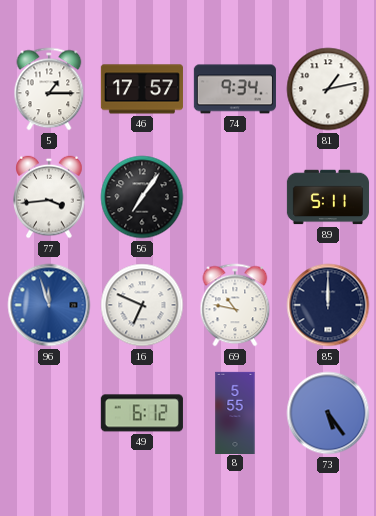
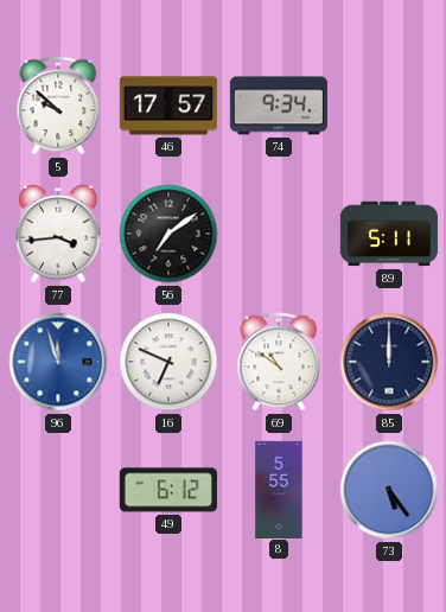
5: 1:15 -> 9:52 (58, 106)
81: 1:13 -> none (328, 89)
56: 7:06 -> 7:09 (168, 234)
69: 10:47 -> 10:51 (279, 362)
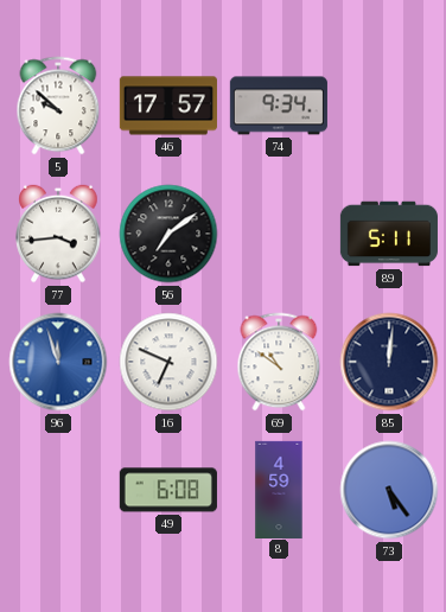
85: 12:00 -> 12:01 (389, 362)
49: 6:12 -> 6:08 (168, 490)
8: 5:55 -> 4:59 (279, 489)
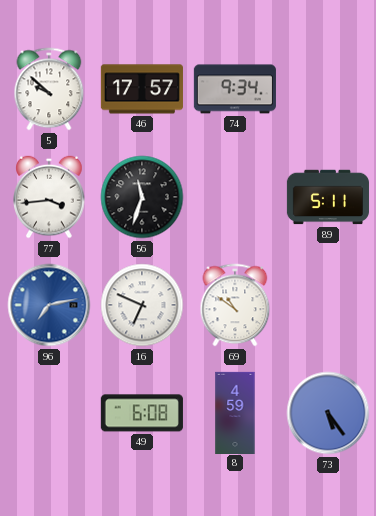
56: 7:09 -> 11:33 (142, 197)
96: 11:57 -> 7:13 (49, 305)
85: 12:01 -> none (389, 362)
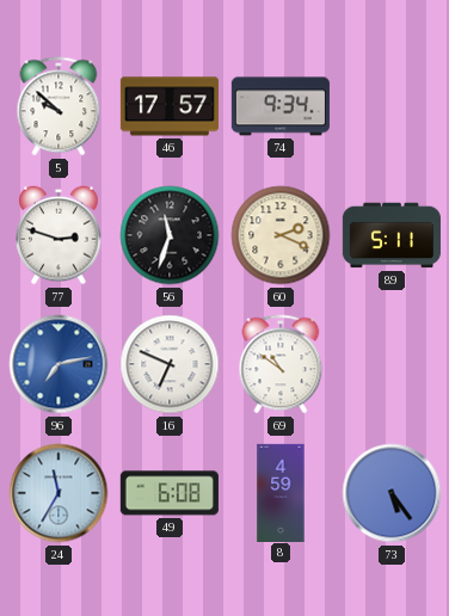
77: 3:44 -> 2:48 (59, 235)
60: none -> 2:19 (281, 235)
24: none -> 11:35 (59, 493)
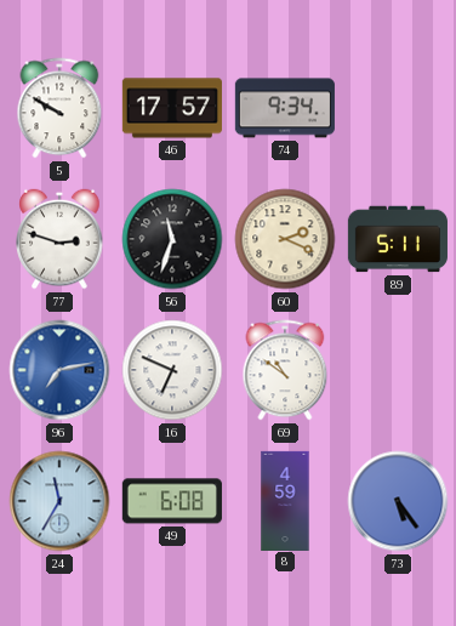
5: 9:52 -> 9:50 (59, 108)
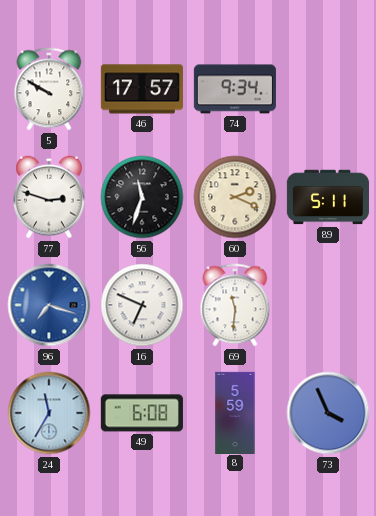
96: 7:13 -> 7:18 (49, 305)
69: 10:51 -> 11:31 (235, 305)
8: 4:59 -> 5:59 (235, 412)
73: 5:24 -> 3:56 (328, 413)
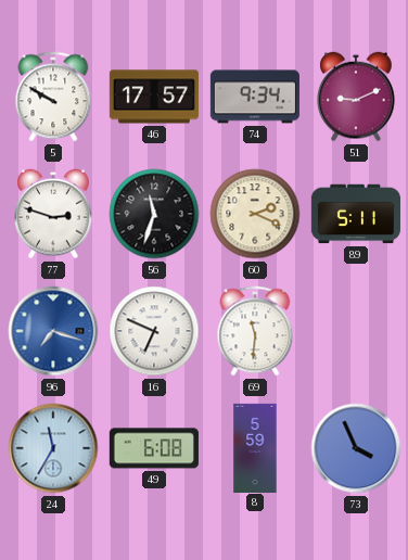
51: none -> 9:11 (356, 97)
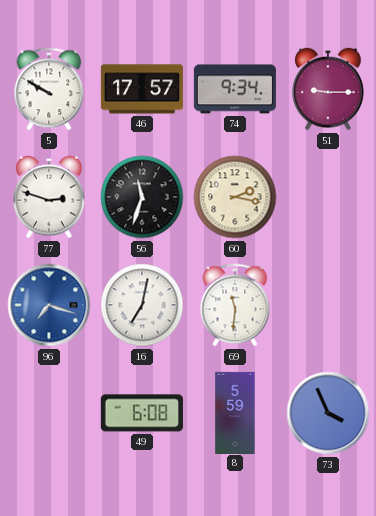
51: 9:11 -> 9:15 (328, 89)
60: 2:19 -> 2:17 (235, 197)
89: 5:11 -> none (356, 214)
16: 6:49 -> 7:02 (142, 305)
24: 11:35 -> none (53, 448)
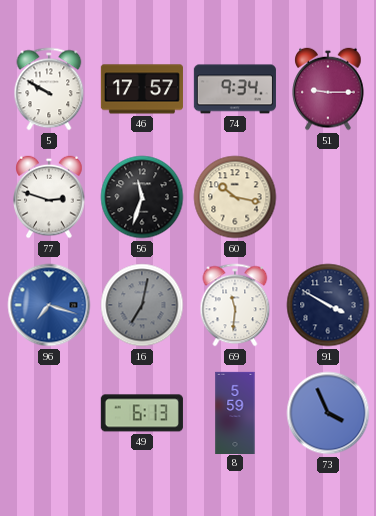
60: 2:17 -> 10:17 (235, 197)
16 dial: white -> grey (142, 305)
91: none -> 3:50 (328, 305)
49: 6:08 -> 6:13 (142, 413)
